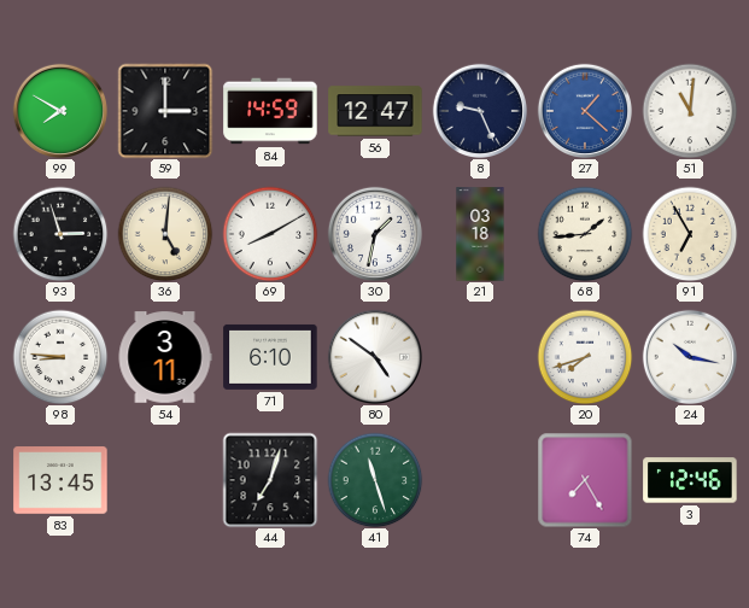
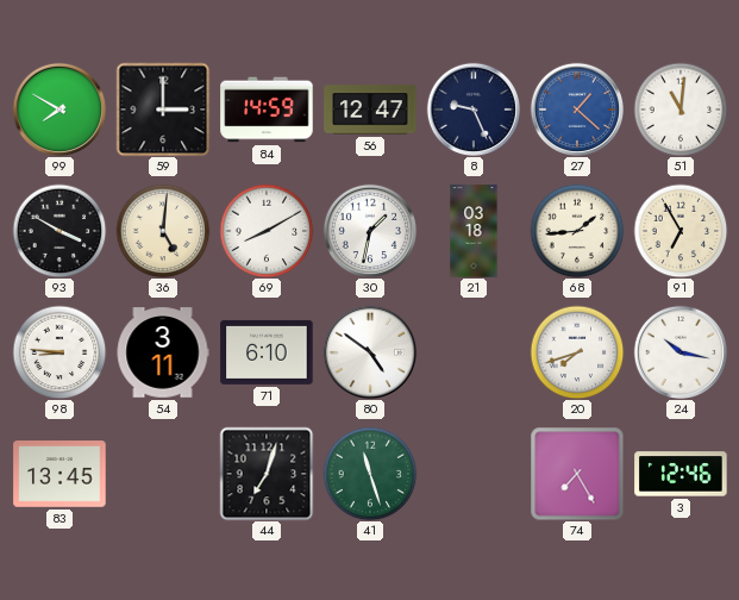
93: 2:57 -> 3:50 (60, 231)
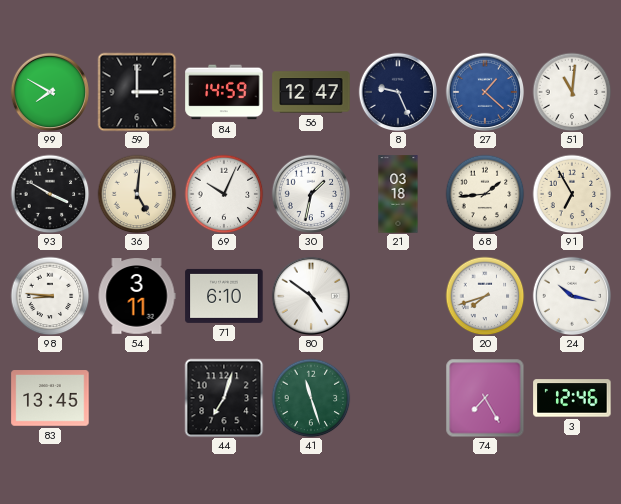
69: 8:10 -> 10:04 (224, 194)
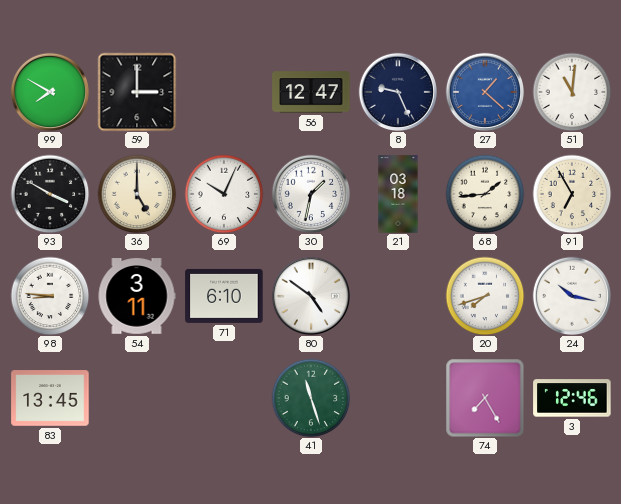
84: 14:59 -> none (224, 92)
36: 5:01 -> 5:00 (137, 194)
44: 7:03 -> none (224, 398)
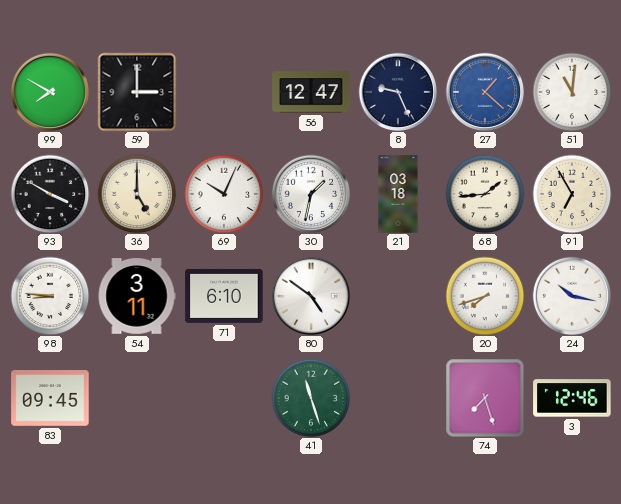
83: 13:45 -> 09:45 (50, 398)
74: 7:25 -> 7:27 (485, 398)
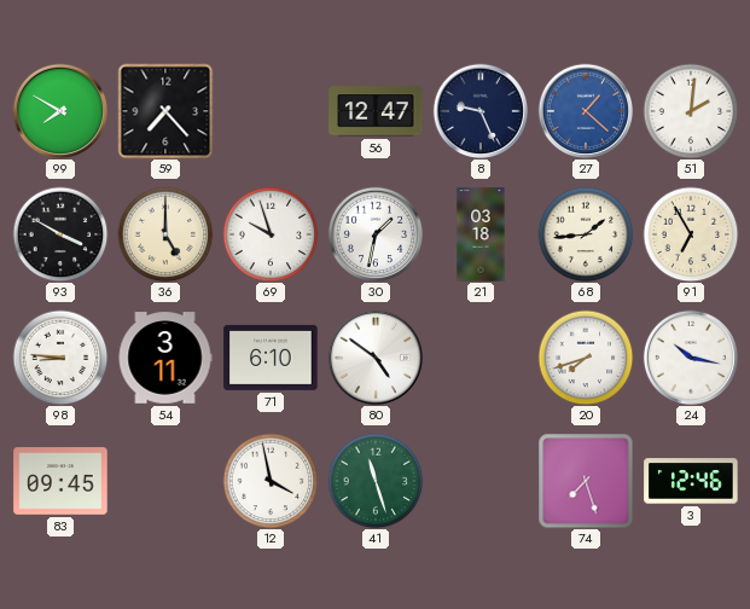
59: 3:00 -> 7:23 (165, 111)
51: 11:01 -> 2:01 (691, 111)
69: 10:04 -> 9:57 (271, 234)
12: none -> 3:58 (271, 481)
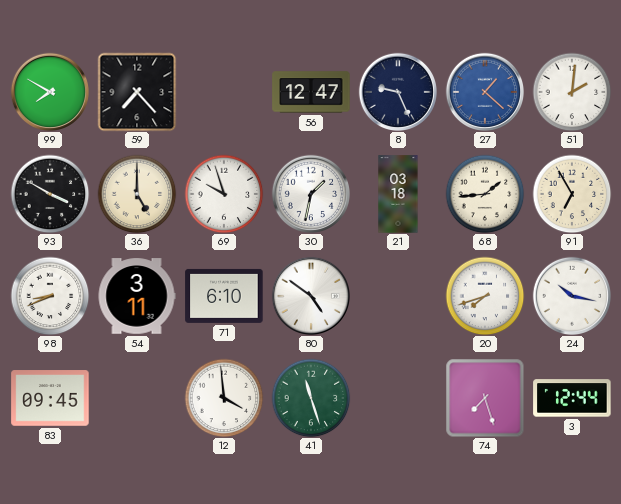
98: 8:46 -> 8:41 (50, 296)
12: 3:58 -> 3:59 (224, 398)
3: 12:46 -> 12:44 (572, 398)
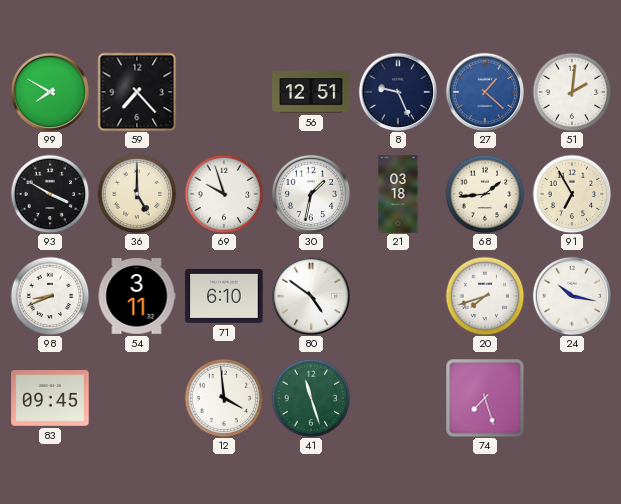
56: 12:47 -> 12:51 (311, 92)
3: 12:44 -> none (572, 398)
